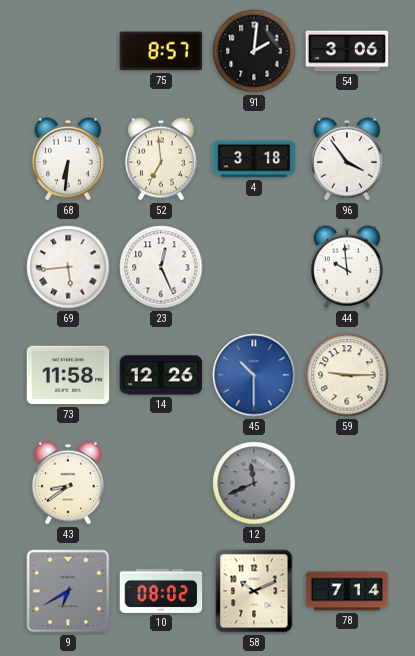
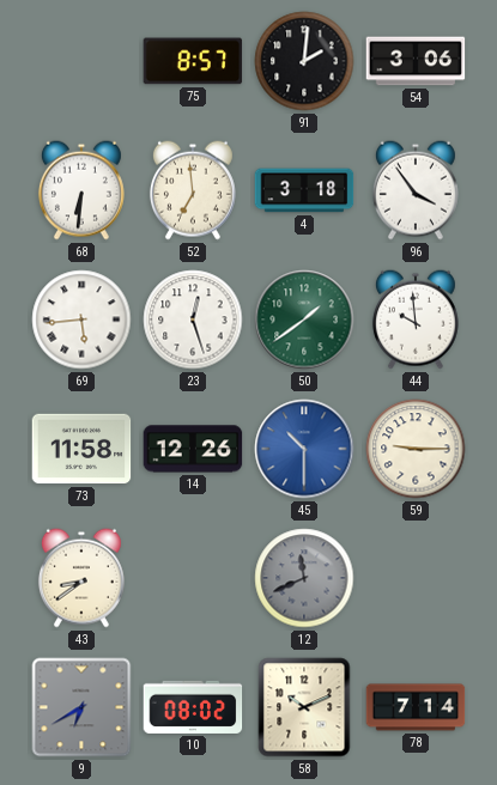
23: 12:26 -> 12:27 (193, 320)
50: none -> 1:39 (304, 320)
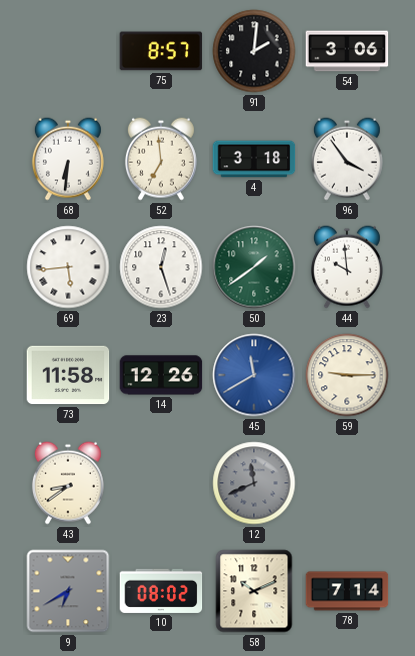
45: 10:30 -> 11:40 (254, 375)
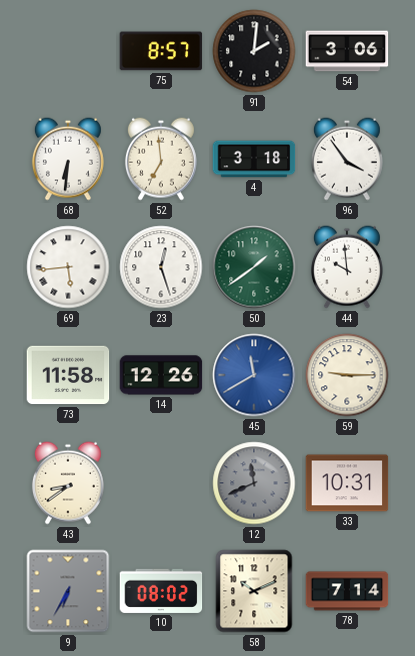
33: none -> 10:31 (347, 483)
9: 6:40 -> 6:35 (68, 591)
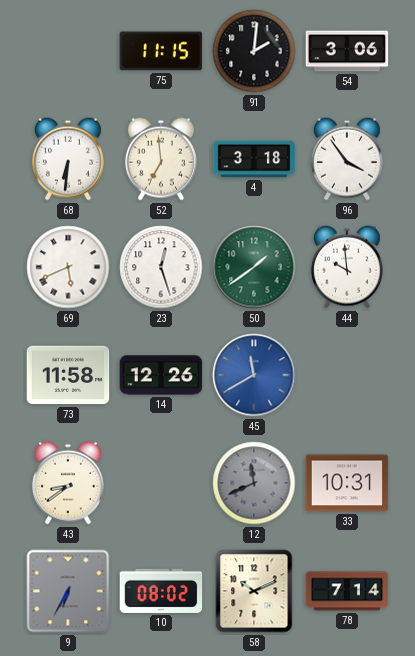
75: 8:57 -> 11:15 (161, 51)
69: 5:44 -> 5:41 (68, 267)
59: 9:15 -> none (347, 375)
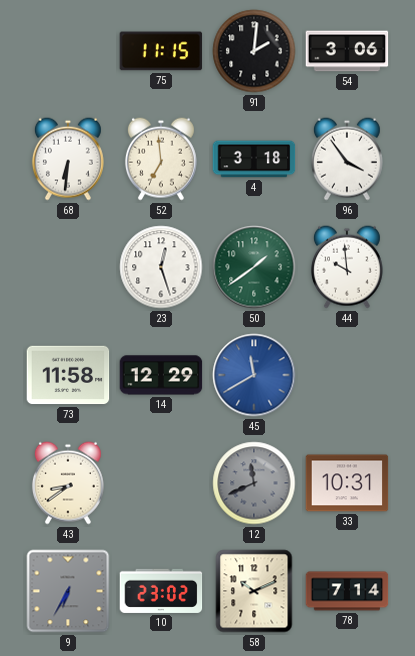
69: 5:41 -> none (68, 267)
14: 12:26 -> 12:29 (161, 375)
10: 08:02 -> 23:02 (161, 591)
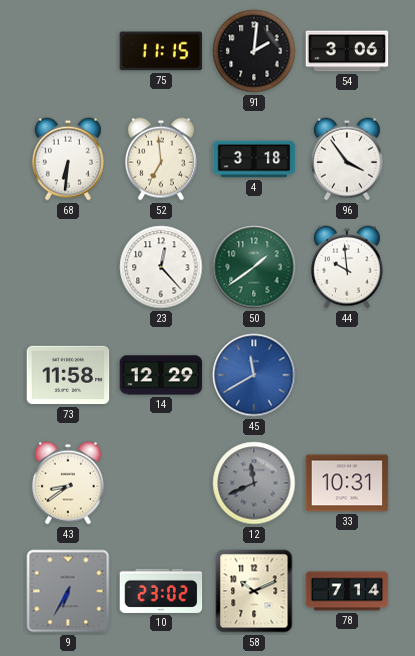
23: 12:27 -> 12:23 (161, 267)
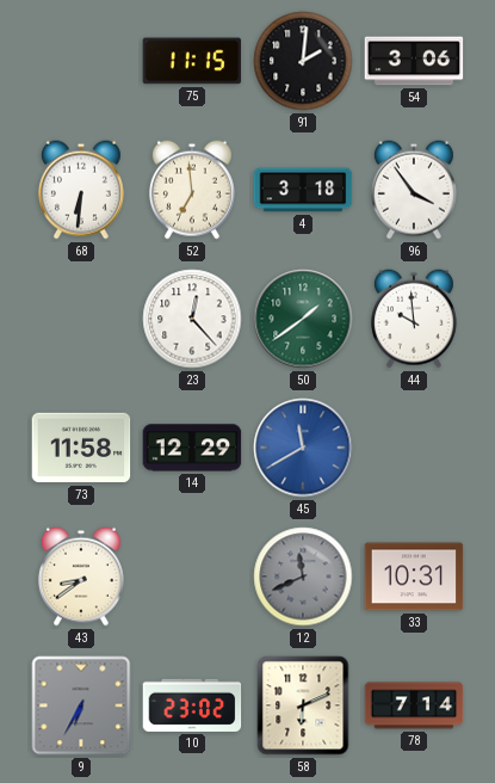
58: 10:11 -> 6:11 (303, 705)
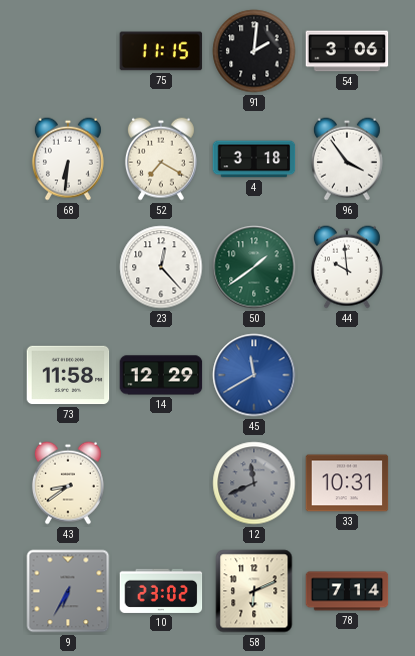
52: 6:59 -> 7:20 (161, 159)
